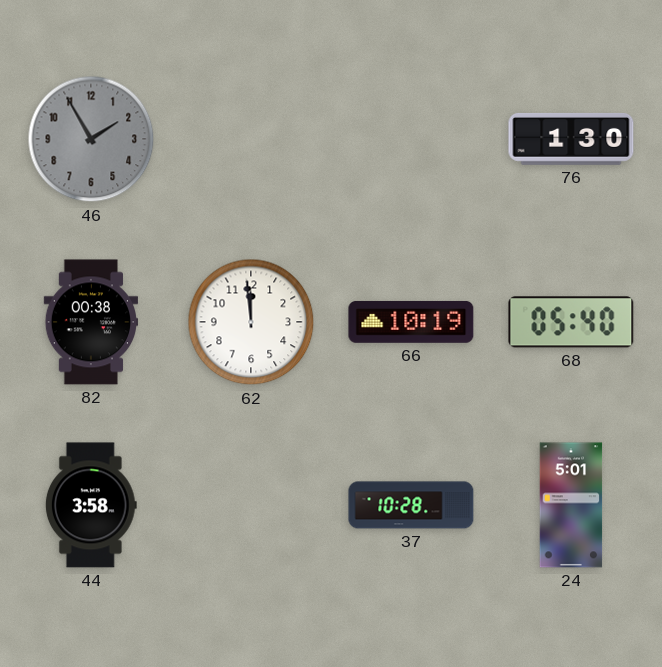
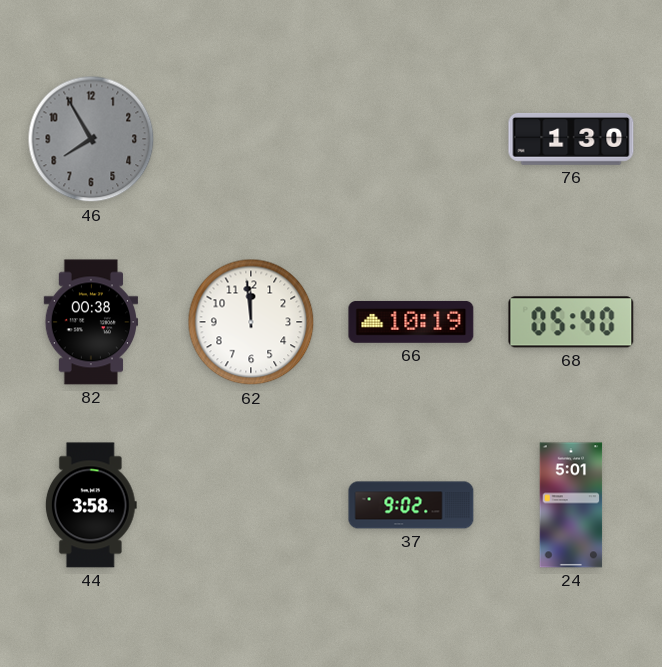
46: 1:55 -> 7:55 (91, 139)
37: 10:28 -> 9:02 (411, 505)
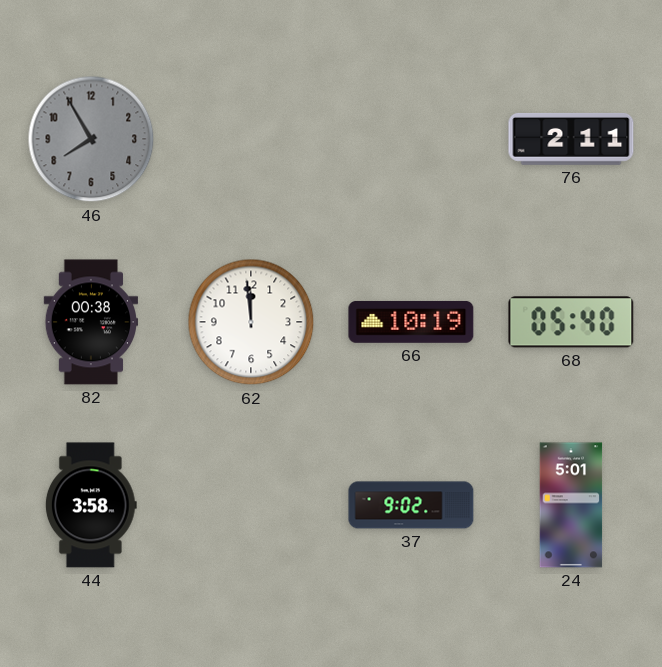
76: 1:30 -> 2:11 (571, 139)
